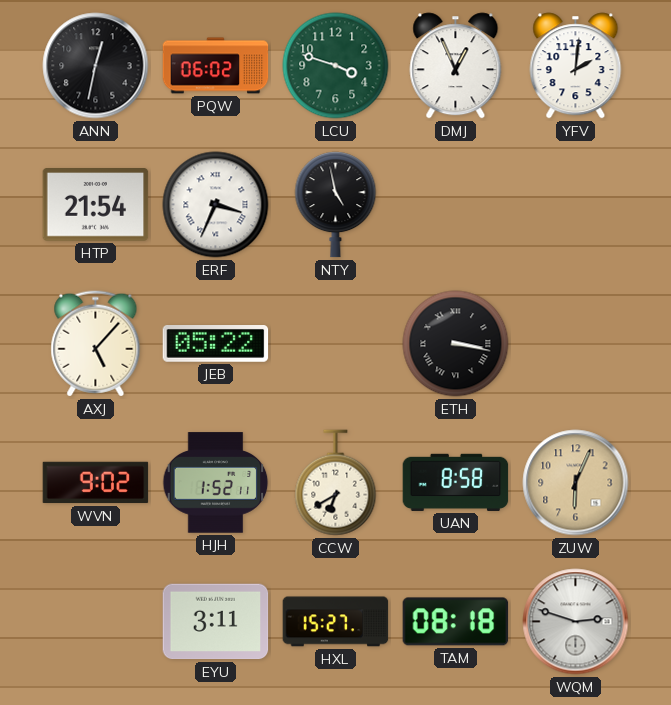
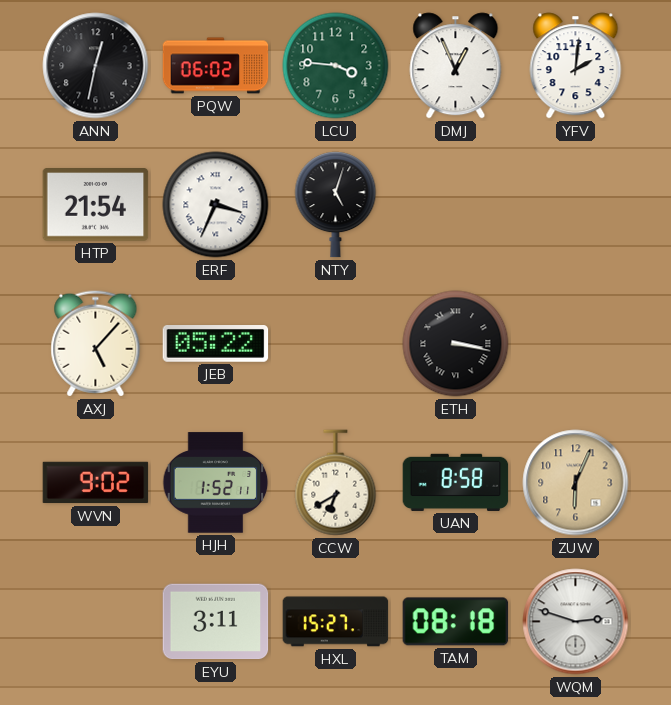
LCU: 3:48 -> 3:46 (336, 66)
NTY: 4:58 -> 5:03 (336, 205)
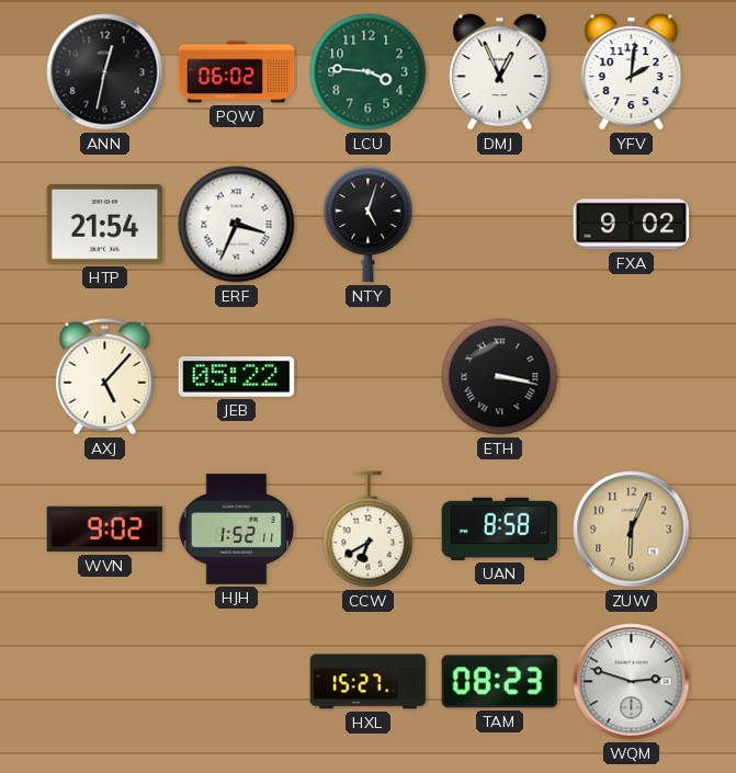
FXA: none -> 9:02 (632, 225)
EYU: 3:11 -> none (216, 622)
TAM: 08:18 -> 08:23 (500, 682)
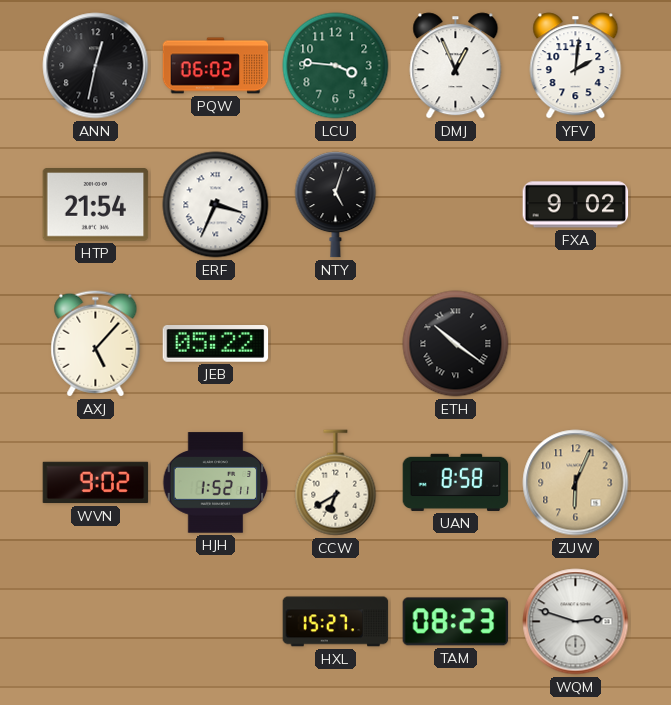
ETH: 3:17 -> 10:21 (456, 344)
